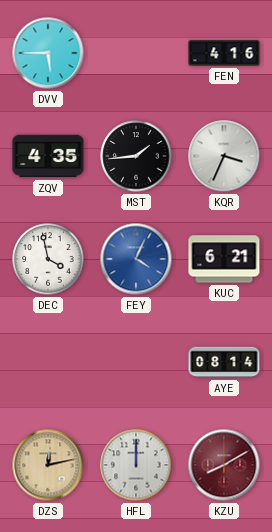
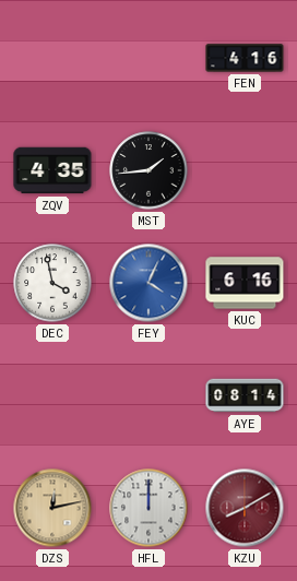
DVV: 5:45 -> none (48, 53)
KQR: 3:34 -> none (224, 156)
KUC: 6:21 -> 6:16 (245, 283)
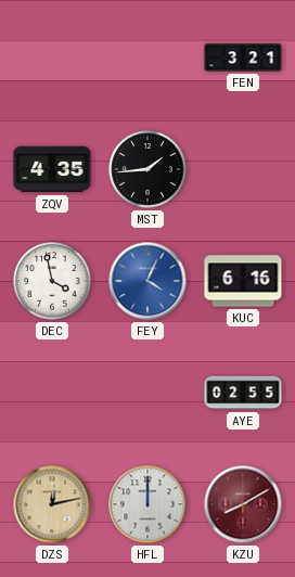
FEN: 4:16 -> 3:21 (243, 57)
AYE: 08:14 -> 02:55 (243, 393)
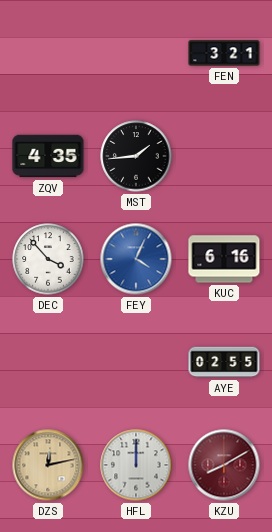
DEC: 3:58 -> 3:53 (48, 259)
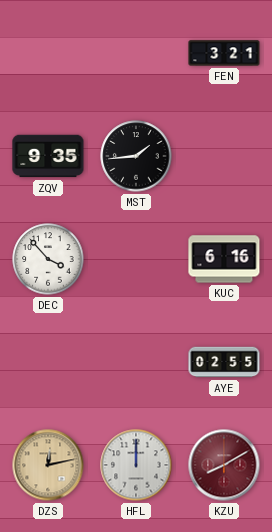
ZQV: 4:35 -> 9:35 (48, 156)
FEY: 4:04 -> none (136, 259)
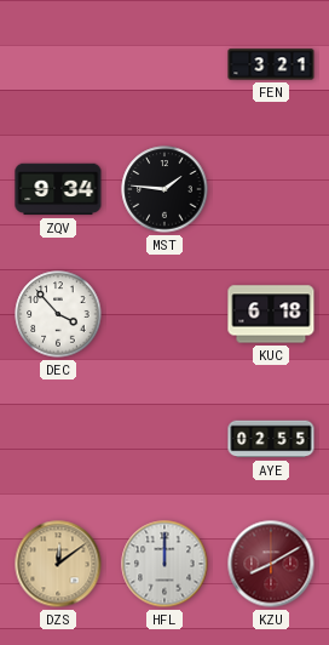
ZQV: 9:35 -> 9:34 (58, 189)
MST: 1:44 -> 1:46 (164, 189)
KUC: 6:16 -> 6:18 (271, 314)
DZS: 12:13 -> 12:09 (58, 564)
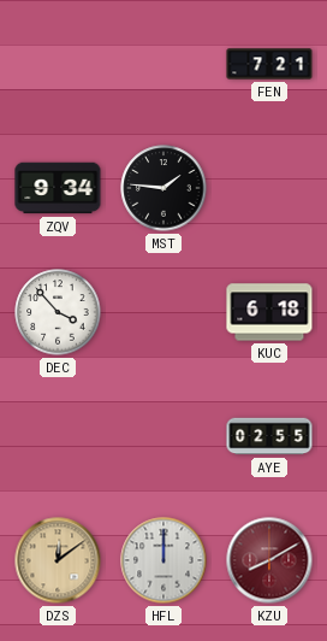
FEN: 3:21 -> 7:21 (269, 64)
